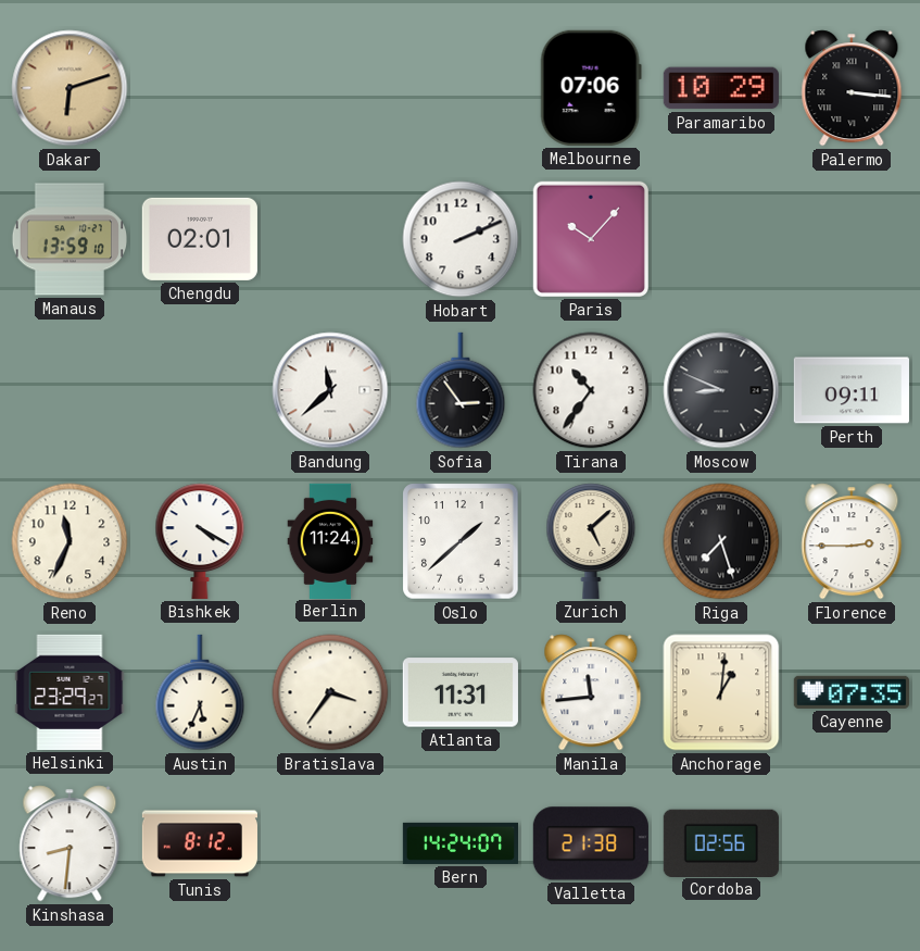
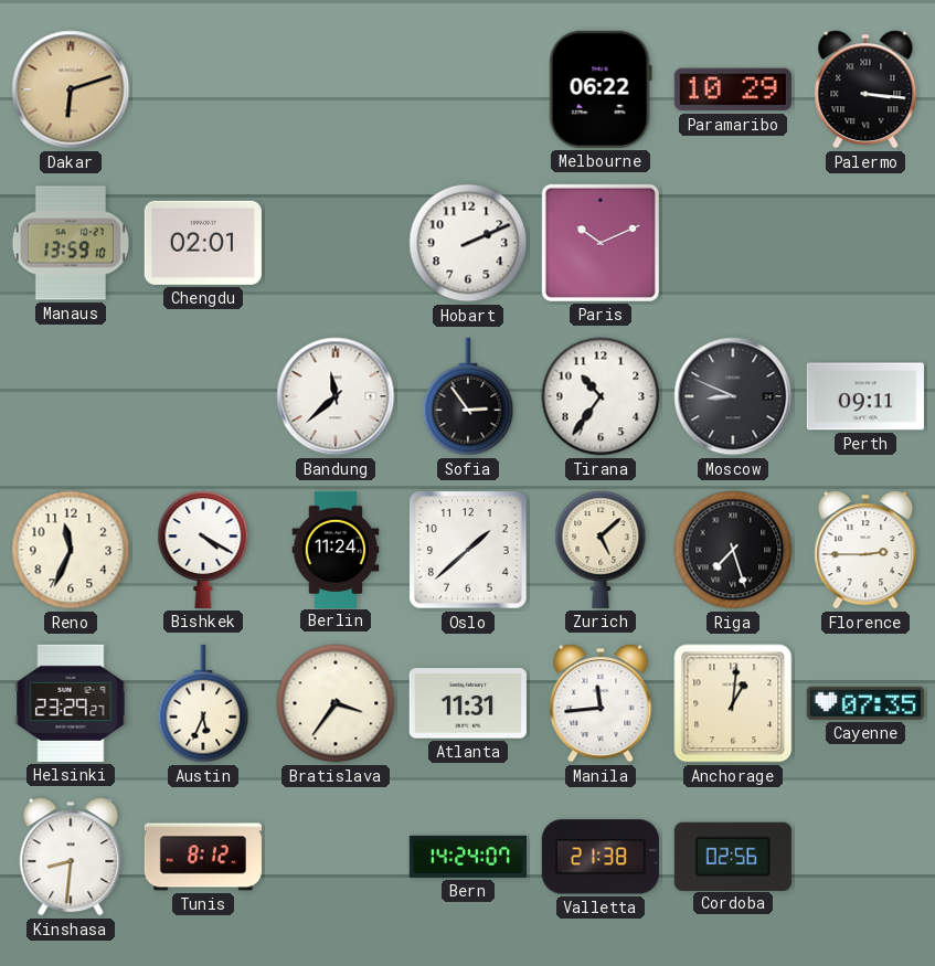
Melbourne: 07:06 -> 06:22 (601, 89)
Paris: 10:07 -> 10:11 (601, 243)
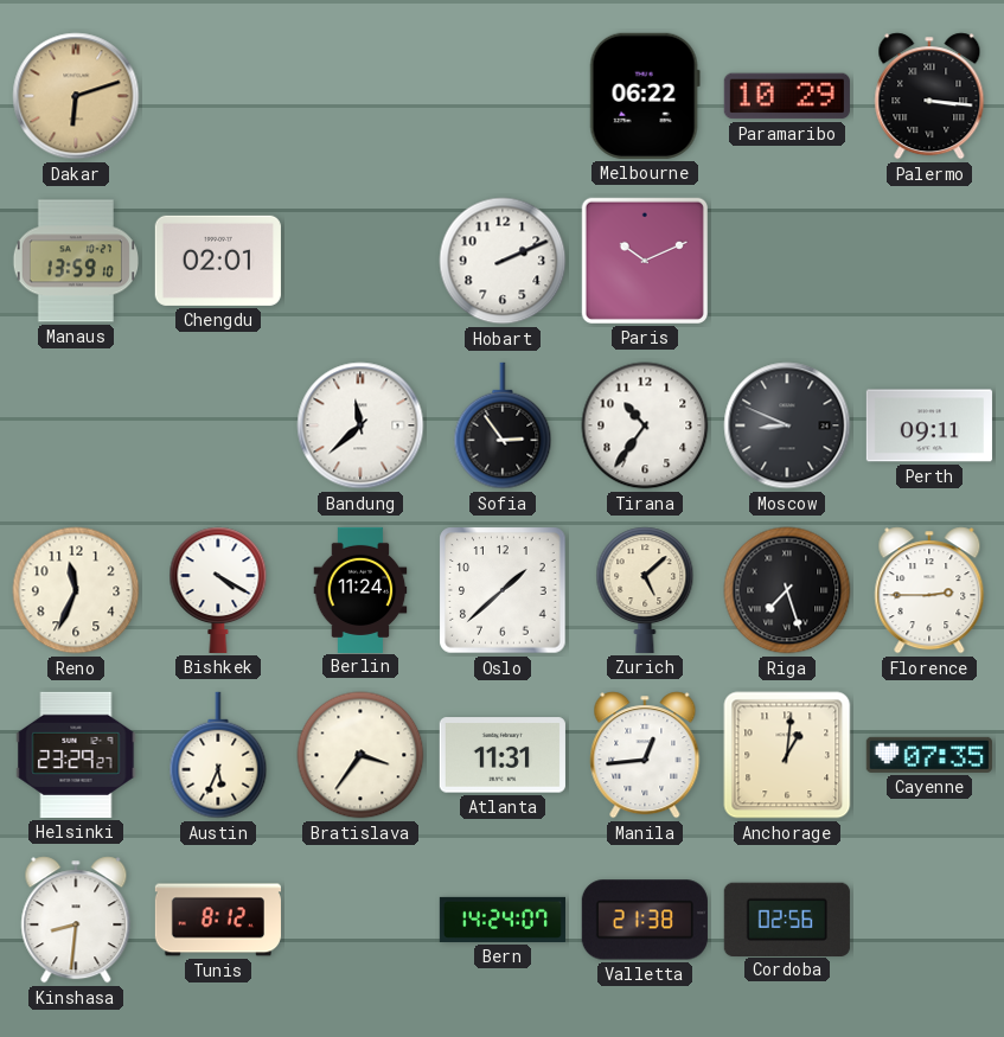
Manila: 11:44 -> 12:44 (645, 755)
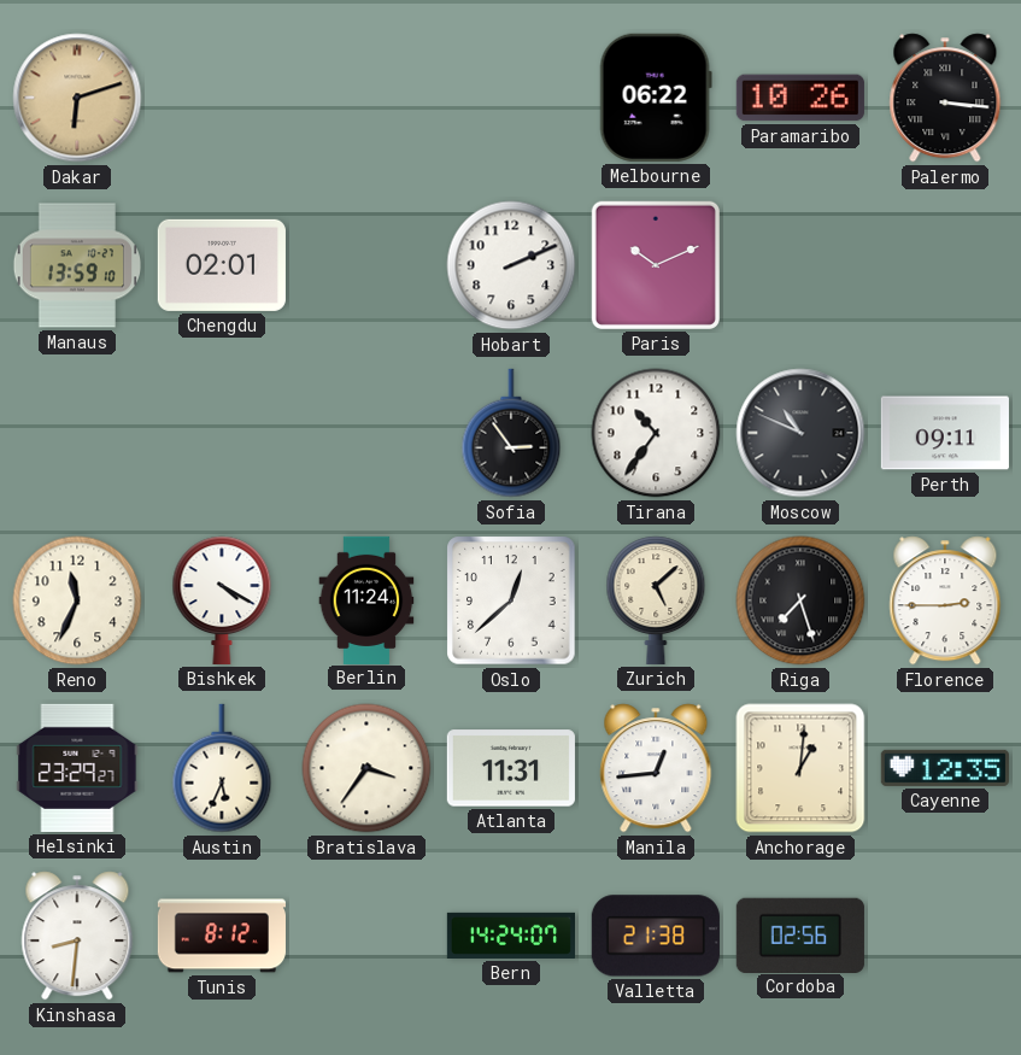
Paramaribo: 10:29 -> 10:26 (800, 98)
Bandung: 11:38 -> none (360, 425)
Moscow: 8:49 -> 10:49 (800, 433)
Oslo: 1:38 -> 12:38 (511, 600)
Cayenne: 07:35 -> 12:35 (945, 768)
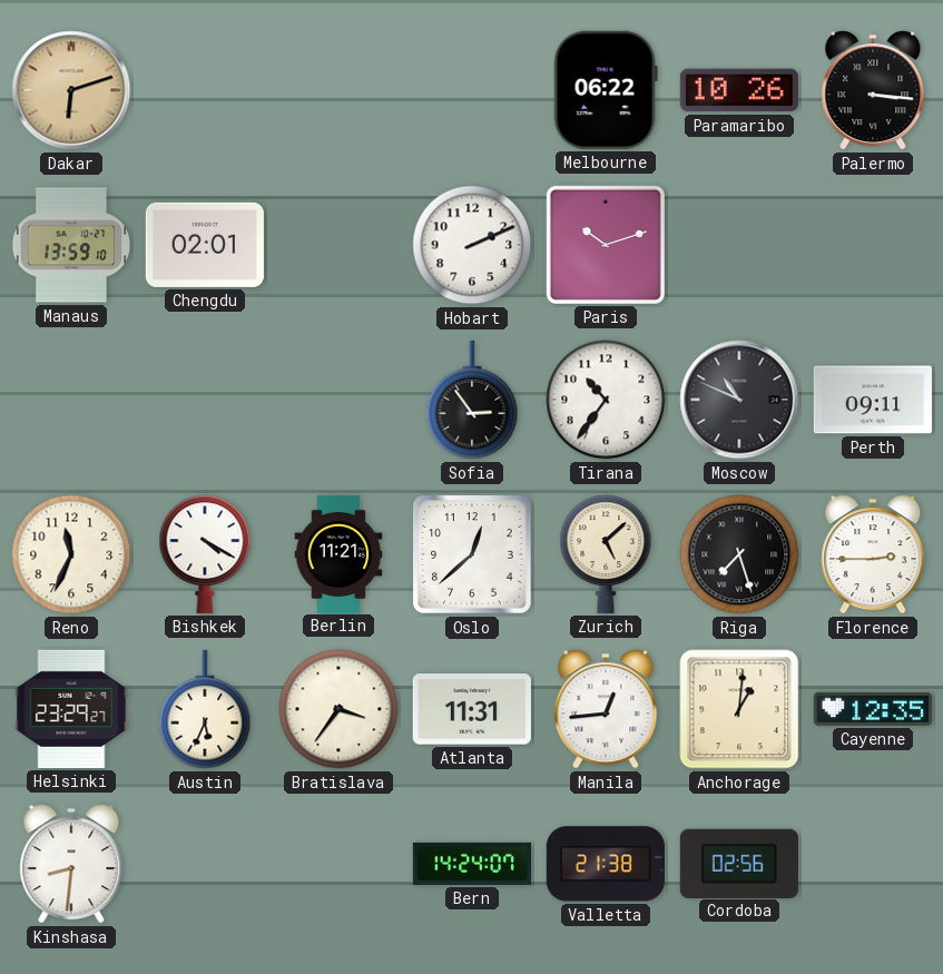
Paris: 10:11 -> 10:12 (606, 245)
Berlin: 11:24 -> 11:21 (338, 553)
Tunis: 8:12 -> none (222, 936)
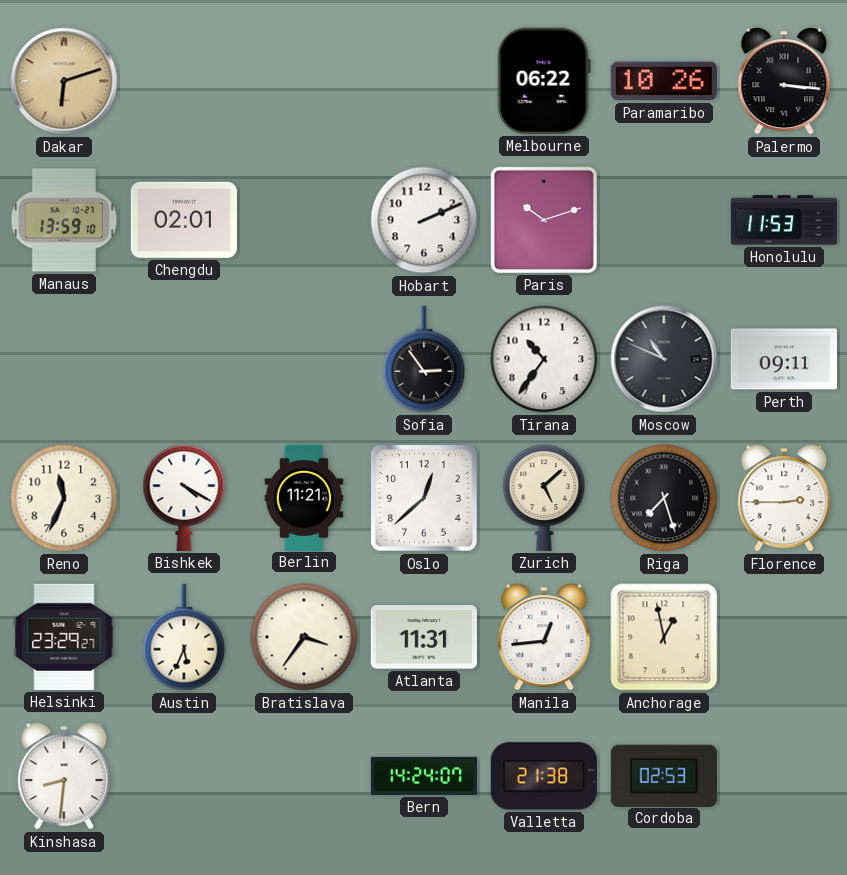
Honolulu: none -> 11:53 (784, 220)
Anchorage: 1:01 -> 12:58 (664, 637)
Cayenne: 12:35 -> none (873, 709)
Cordoba: 02:56 -> 02:53 (664, 775)
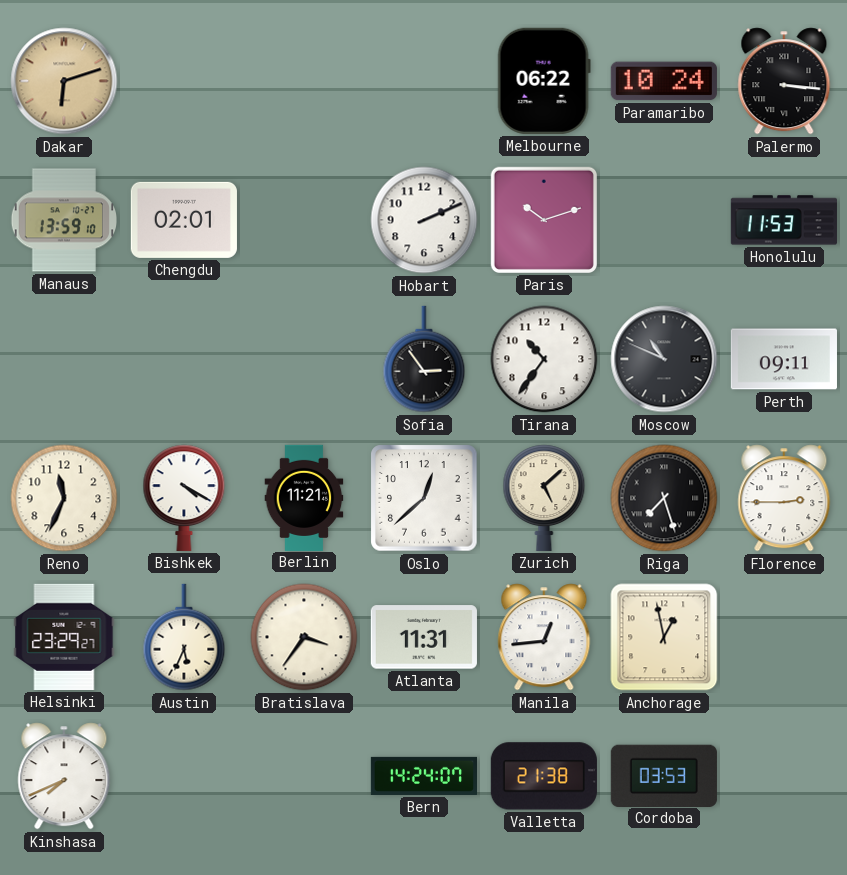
Paramaribo: 10:26 -> 10:24 (664, 81)
Kinshasa: 8:31 -> 7:41 (64, 776)
Cordoba: 02:53 -> 03:53 (664, 775)
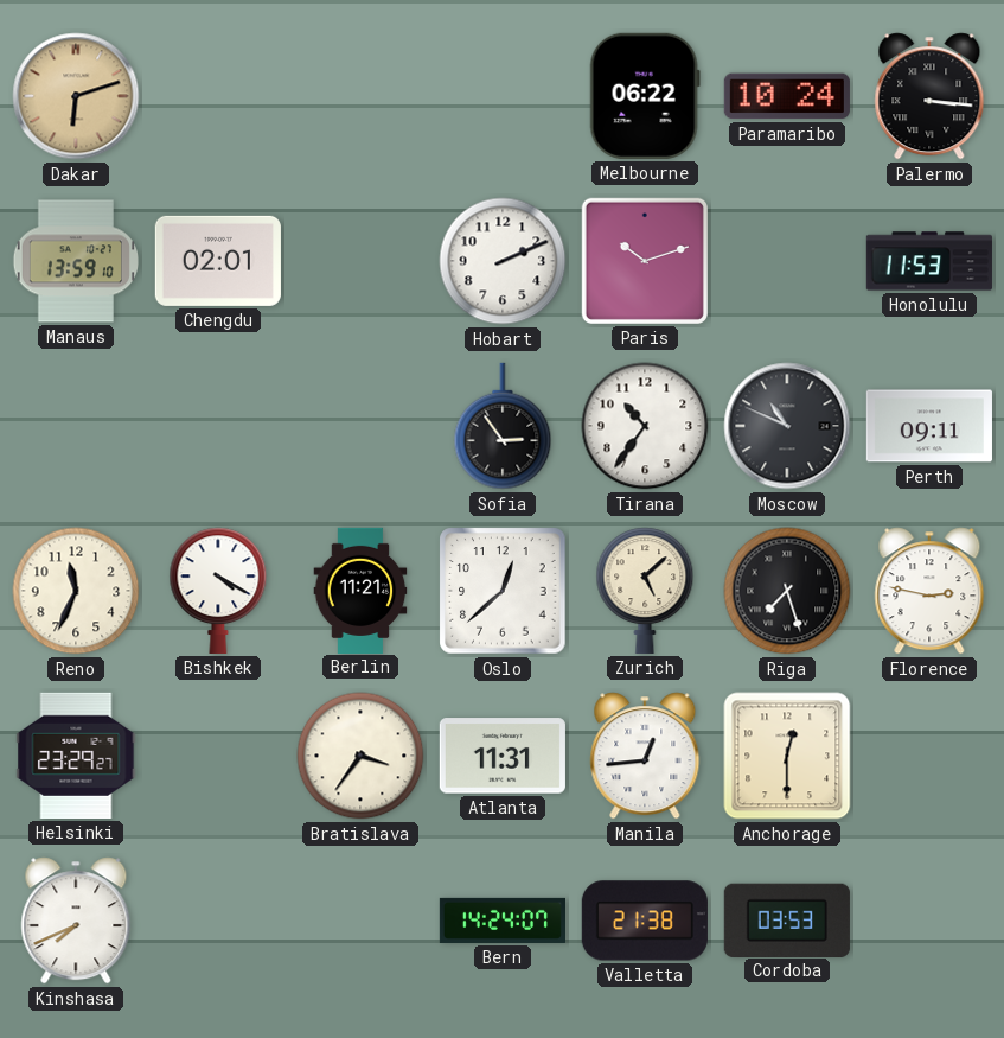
Florence: 2:45 -> 2:47 (929, 591)
Austin: 5:34 -> none (184, 637)
Anchorage: 12:58 -> 12:30 (787, 756)
